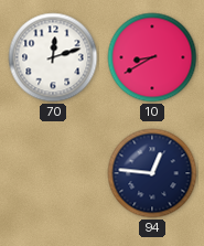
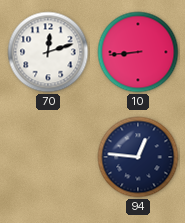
10: 8:40 -> 8:44 (138, 52)
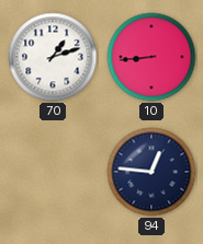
70: 12:12 -> 1:12 (53, 57)
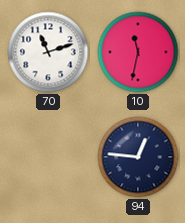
70: 1:12 -> 11:12 (48, 52)
10: 8:44 -> 11:32 (138, 52)
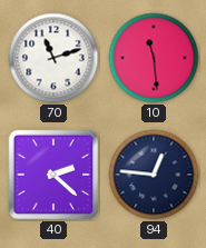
10: 11:32 -> 11:29 (154, 58)
40: none -> 2:22 (53, 175)
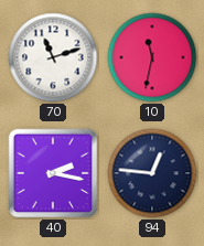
10: 11:29 -> 11:32 (152, 57)
40: 2:22 -> 2:17 (53, 173)
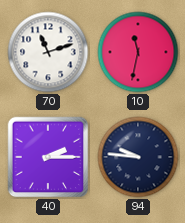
40: 2:17 -> 2:15 (48, 157)
94: 12:46 -> 9:46 (138, 157)
